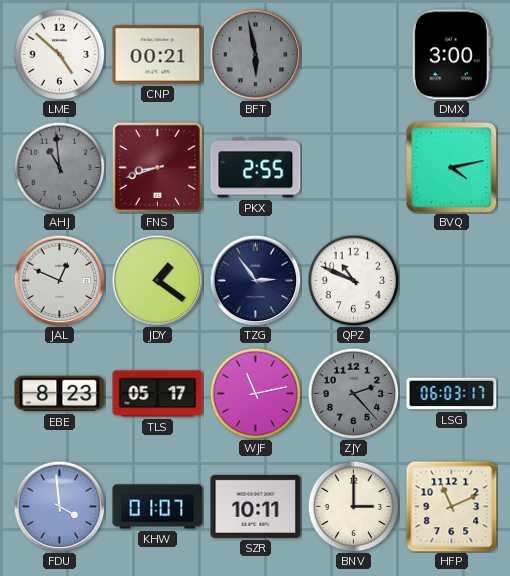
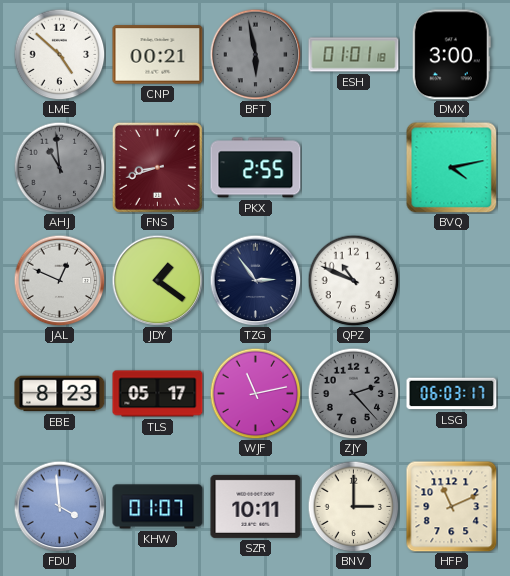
ESH: none -> 01:01 (354, 55)
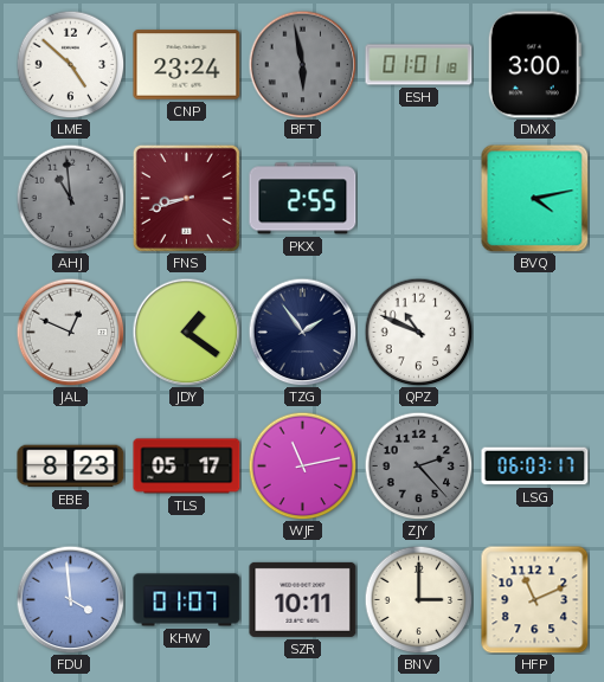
CNP: 00:21 -> 23:24 (187, 65)
TZG: 2:54 -> 1:54 (302, 332)
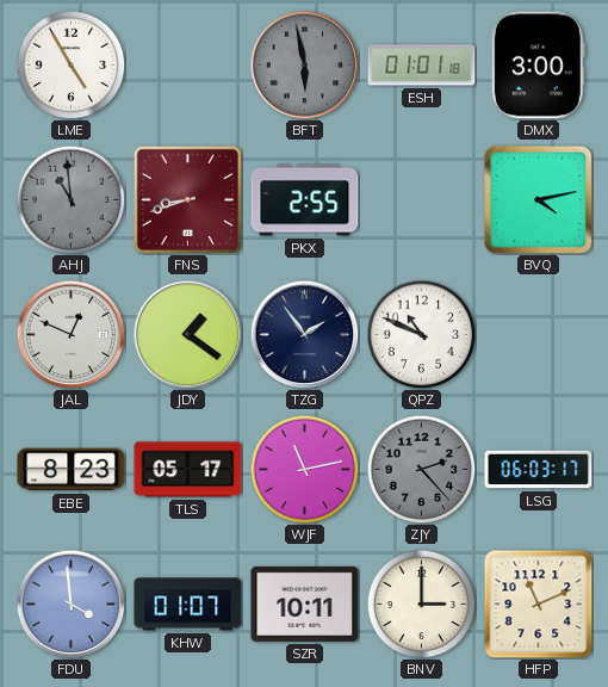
LME: 4:52 -> 4:55 (70, 64)
CNP: 23:24 -> none (187, 65)
